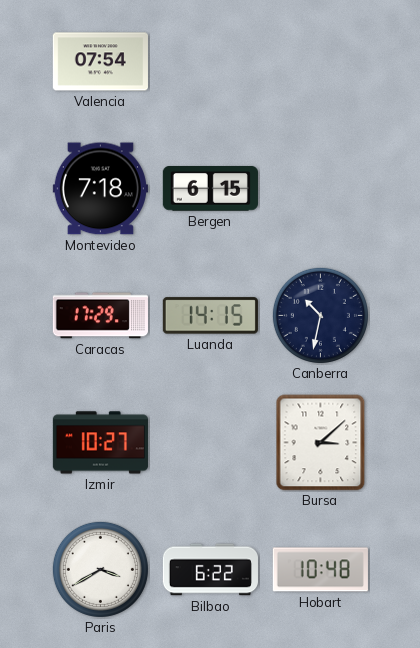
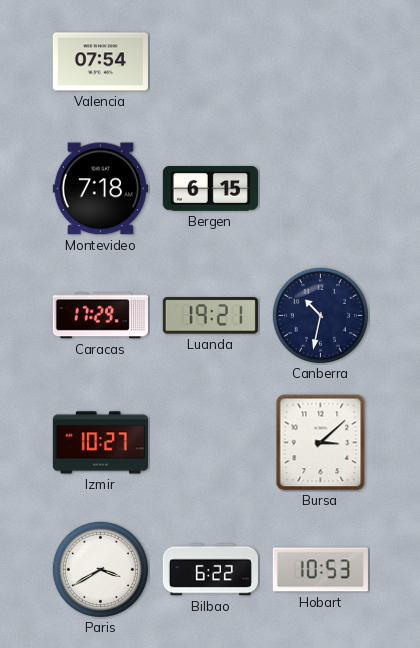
Luanda: 14:15 -> 19:21 (210, 316)
Hobart: 10:48 -> 10:53 (320, 570)
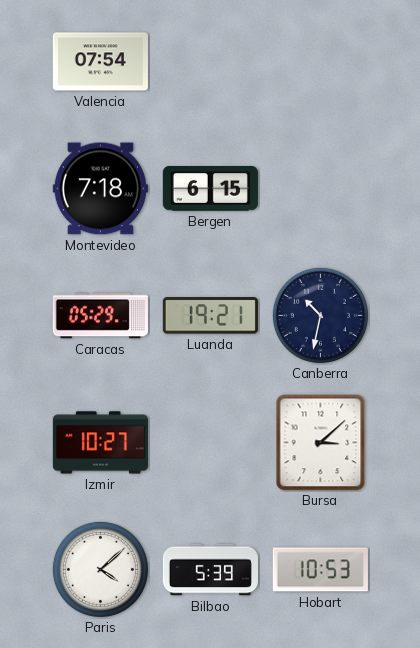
Caracas: 17:29 -> 05:29 (100, 316)
Paris: 3:40 -> 4:08 (100, 569)
Bilbao: 6:22 -> 5:39 (210, 570)
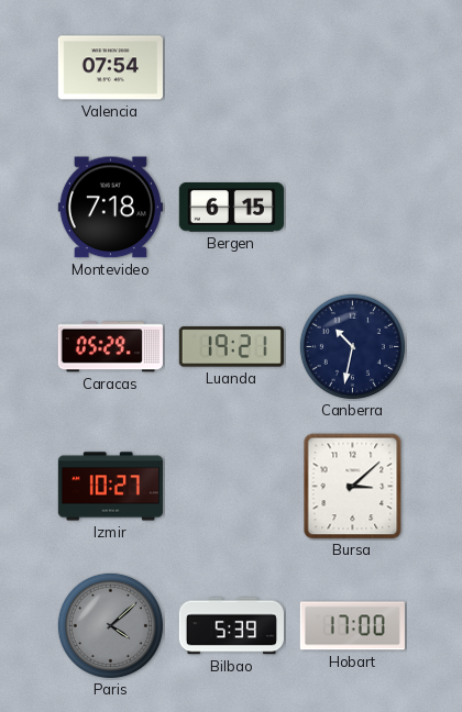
Paris dial: white -> grey (110, 625)
Hobart: 10:53 -> 17:00 (352, 626)
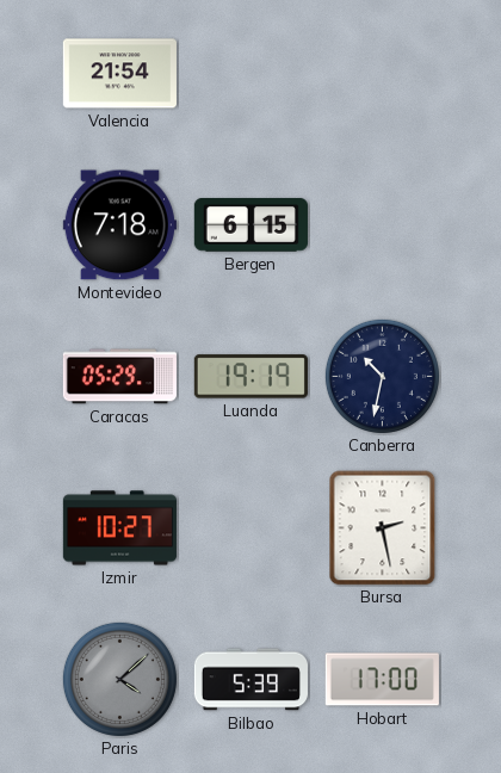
Valencia: 07:54 -> 21:54 (119, 74)
Luanda: 19:21 -> 19:19 (250, 377)
Bursa: 3:08 -> 2:28 (383, 528)
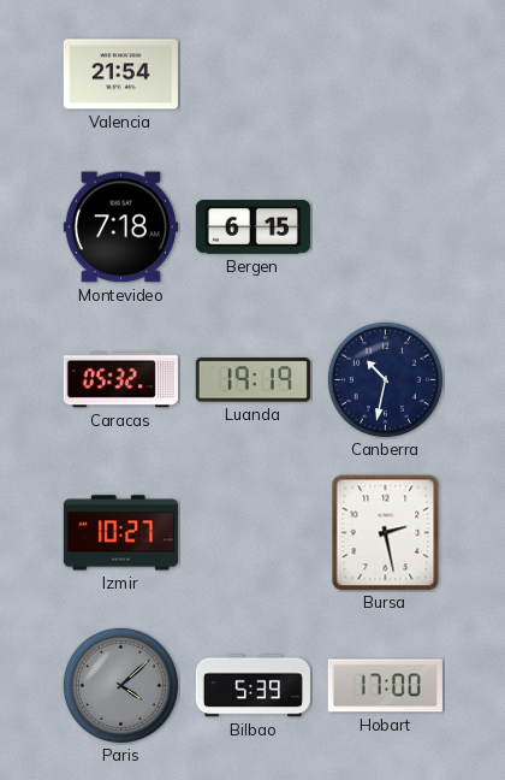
Caracas: 05:29 -> 05:32 (120, 380)
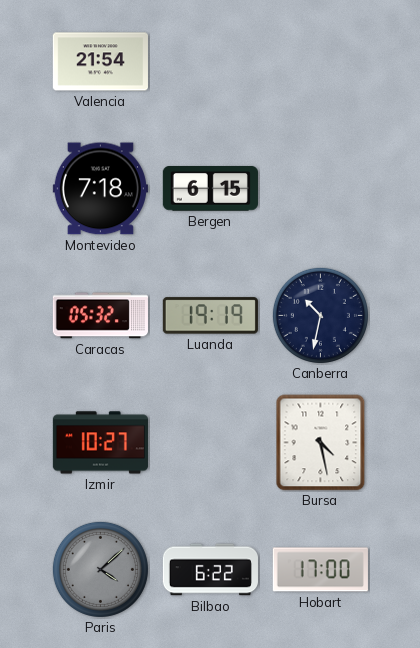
Bursa: 2:28 -> 4:28 (321, 443)
Bilbao: 5:39 -> 6:22 (210, 570)
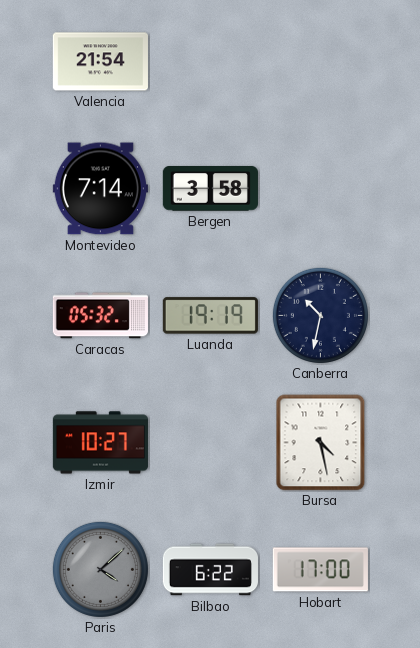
Montevideo: 7:18 -> 7:14 (100, 189)
Bergen: 6:15 -> 3:58 (210, 189)
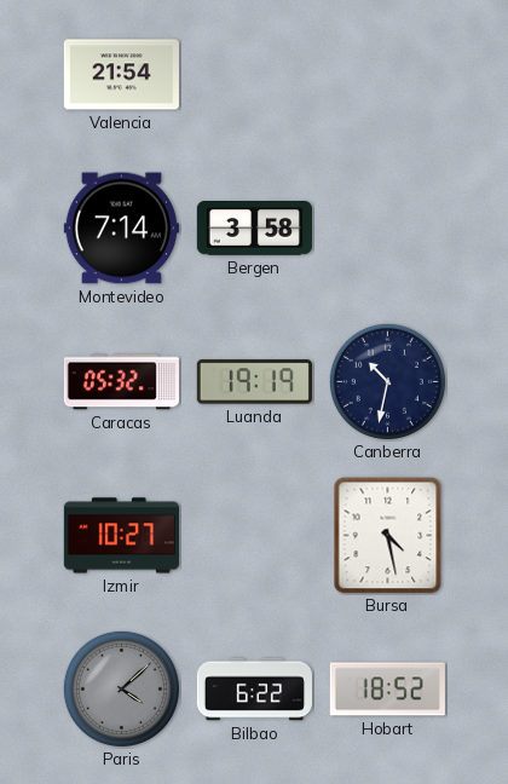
Hobart: 17:00 -> 18:52 (387, 690)
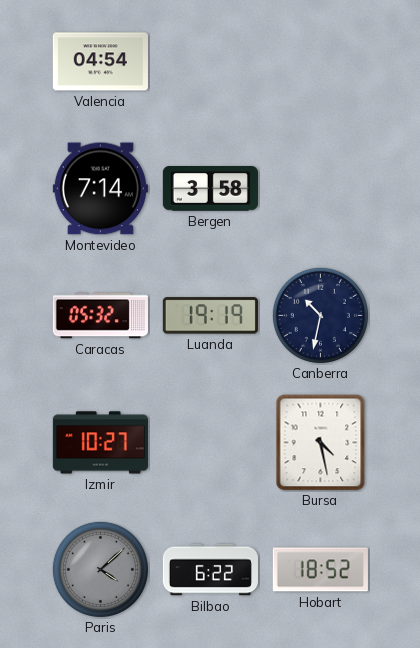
Valencia: 21:54 -> 04:54 (100, 62)
